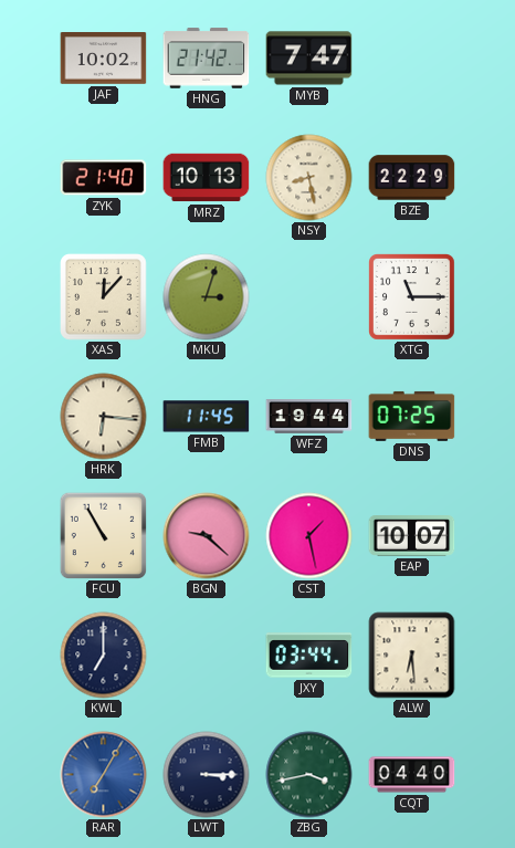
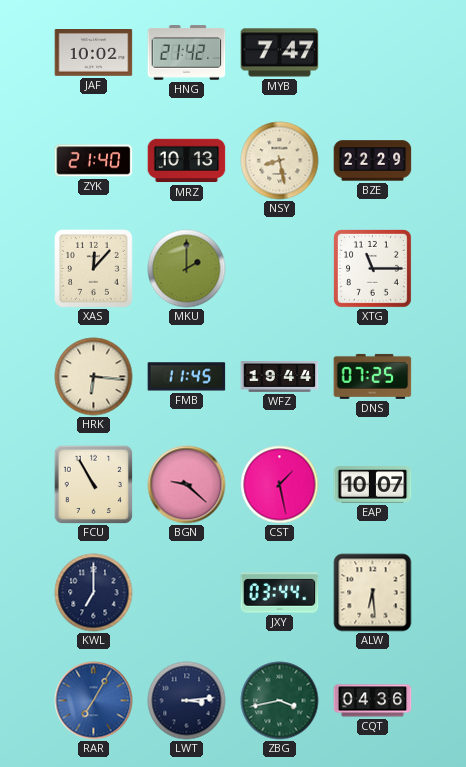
MKU: 3:03 -> 2:00 (187, 269)
LWT: 3:15 -> 3:14 (187, 701)
CQT: 04:40 -> 04:36 (373, 701)
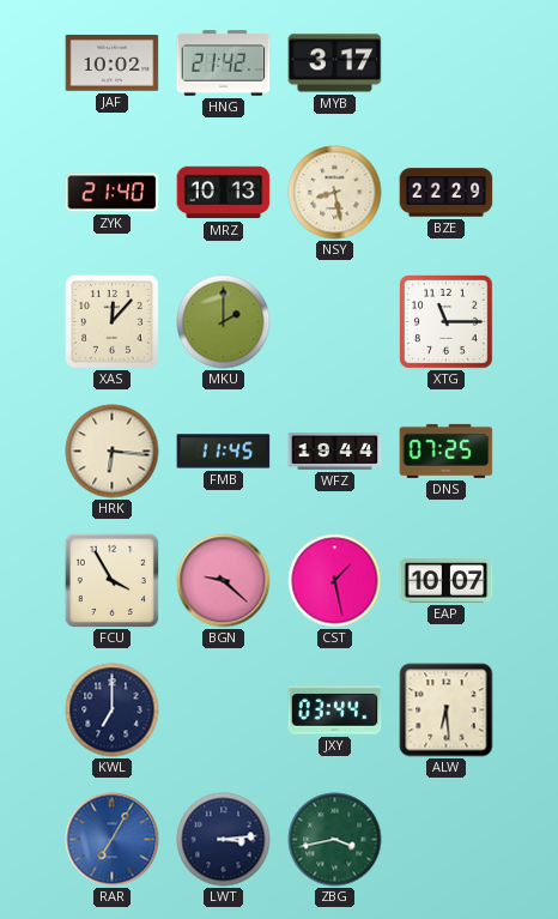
MYB: 7:47 -> 3:17 (335, 64)
FCU: 10:55 -> 3:55 (111, 580)
CQT: 04:36 -> none (373, 701)
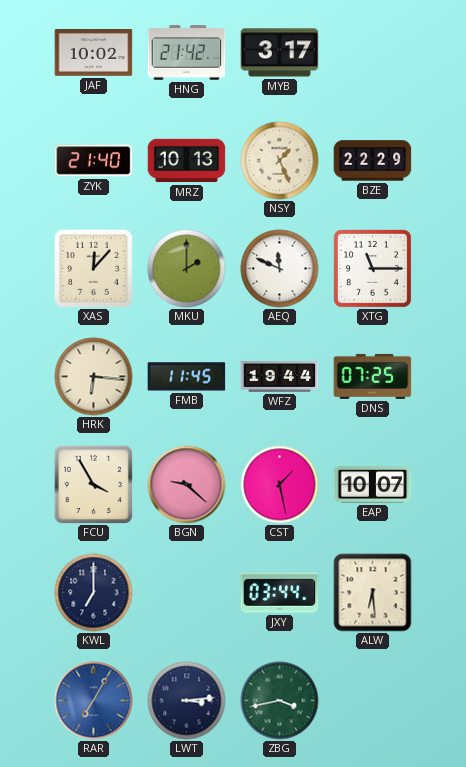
NSY: 8:28 -> 1:26 (280, 161)
AEQ: none -> 11:49 (280, 269)
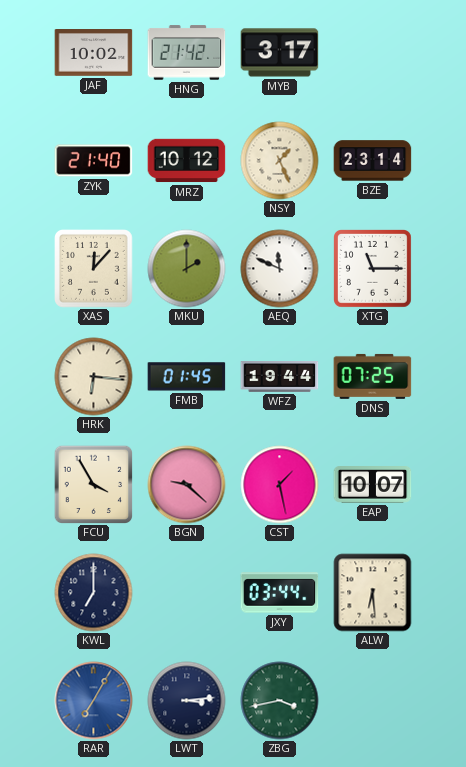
MRZ: 10:13 -> 10:12 (187, 161)
BZE: 22:29 -> 23:14 (373, 161)
FMB: 11:45 -> 01:45 (187, 377)
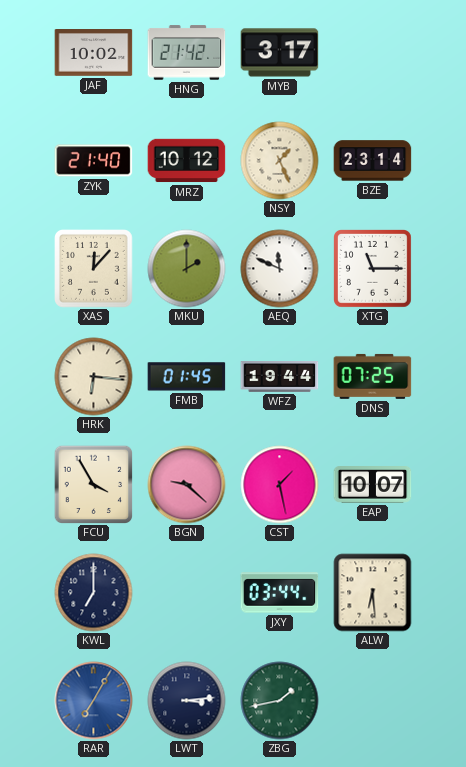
ZBG: 3:43 -> 1:43 (280, 701)
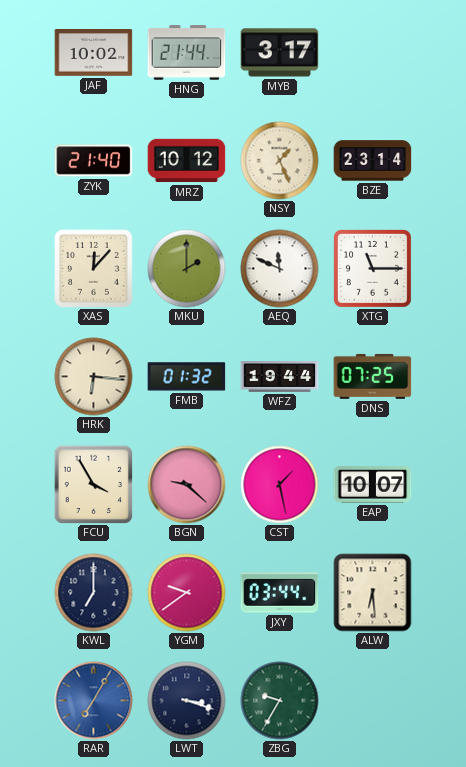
HNG: 21:42 -> 21:44 (187, 53)
FMB: 01:45 -> 01:32 (187, 377)
YGM: none -> 9:39 (187, 593)
LWT: 3:14 -> 3:18 (187, 701)
ZBG: 1:43 -> 9:35 (280, 701)
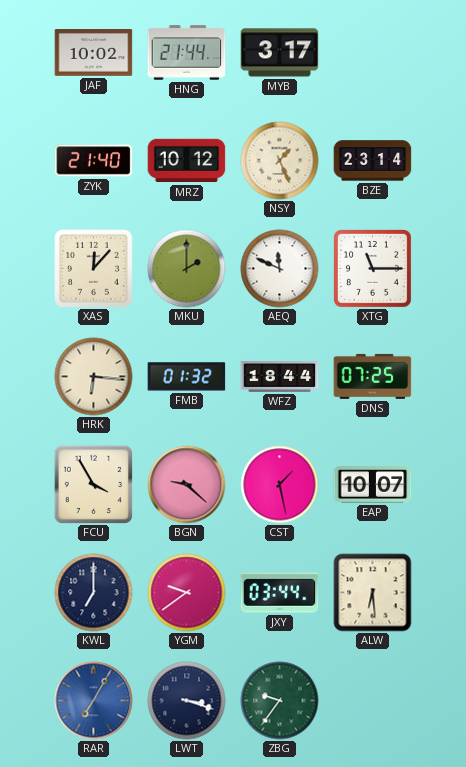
WFZ: 19:44 -> 18:44 (280, 377)
ZBG: 9:35 -> 9:36 (280, 701)
